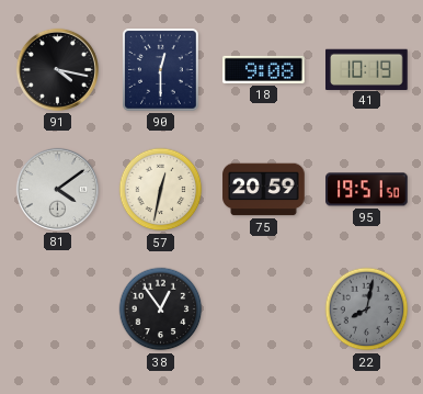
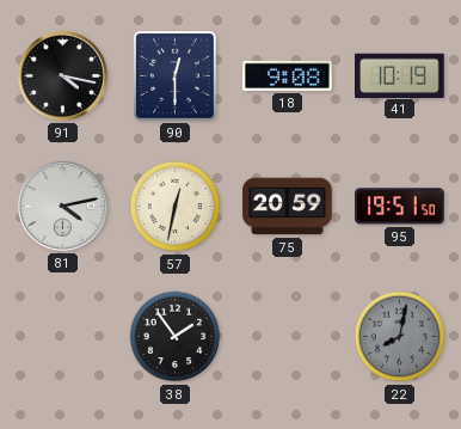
81: 4:09 -> 4:13 (62, 206)
38: 12:54 -> 1:54 (176, 337)
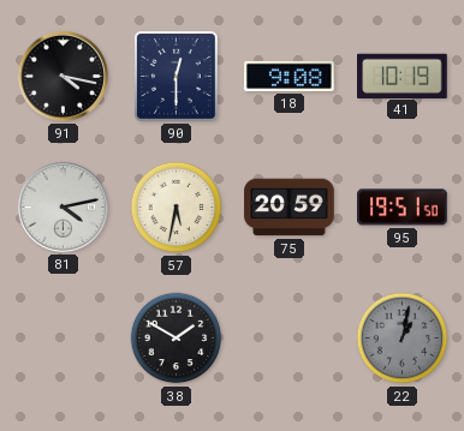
57: 12:32 -> 5:32 (177, 208)
38: 1:54 -> 1:50 (177, 339)
22: 8:02 -> 1:02 (403, 339)
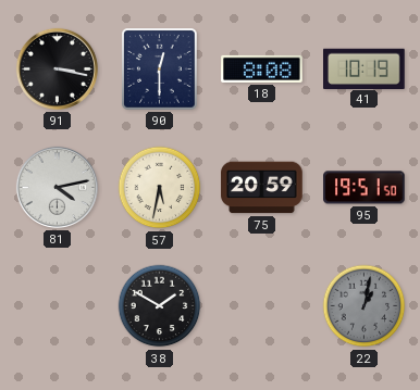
91: 4:17 -> 3:17 (57, 68)
18: 9:08 -> 8:08 (262, 68)
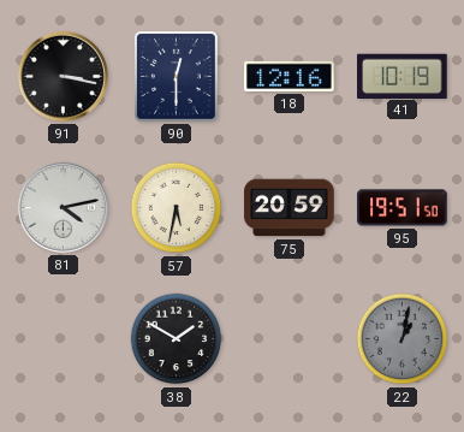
18: 8:08 -> 12:16 (290, 76)
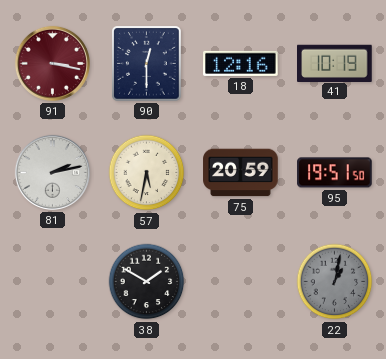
91 dial: black -> burgundy (52, 63)
81: 4:13 -> 2:13 (52, 172)
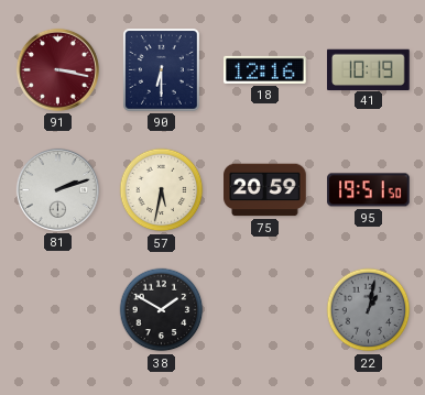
90: 12:30 -> 6:30 (162, 70)
81: 2:13 -> 2:12 (57, 189)
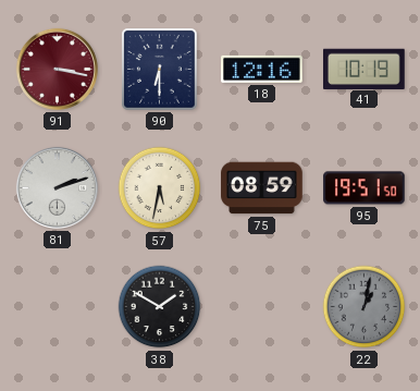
75: 20:59 -> 08:59 (262, 188)
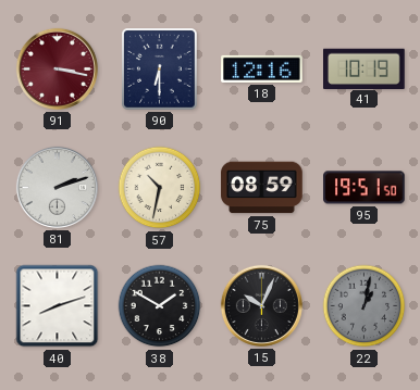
57: 5:32 -> 10:32 (160, 188)
40: none -> 8:12 (58, 306)
15: none -> 10:04 (261, 305)
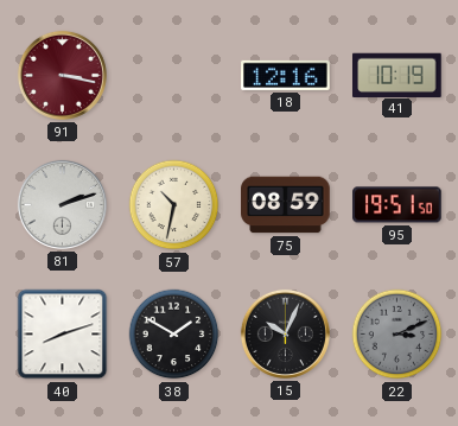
90: 6:30 -> none (160, 70)
22: 1:02 -> 3:11 (397, 335)
